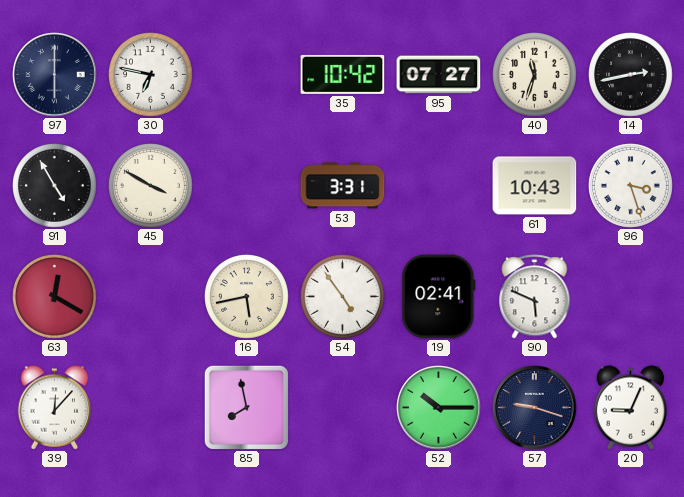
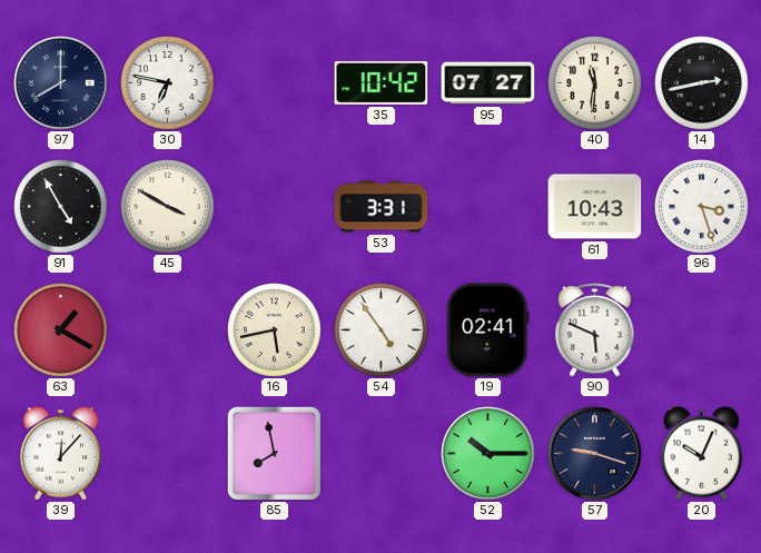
97: 6:00 -> 8:00 (61, 83)
40: 11:33 -> 11:31 (595, 83)
63: 12:20 -> 1:20 (61, 330)
20: 9:04 -> 10:04 (702, 454)
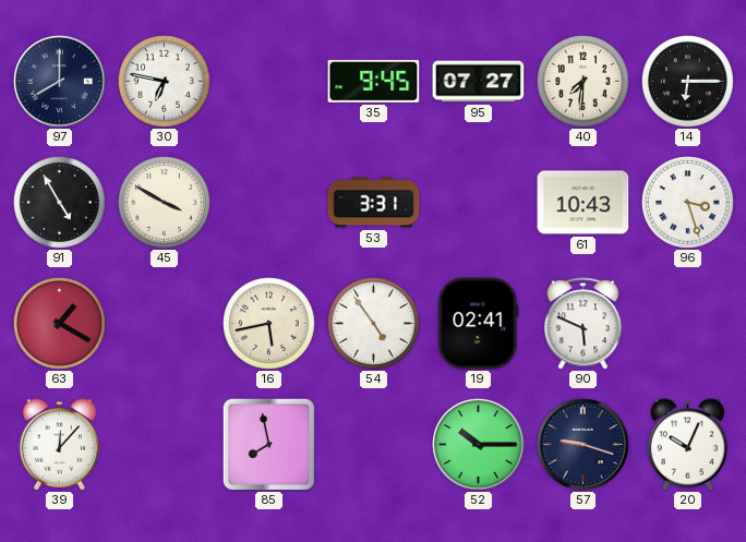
35: 10:42 -> 9:45 (374, 81)
40: 11:31 -> 7:31 (583, 82)
14: 2:43 -> 6:15 (688, 82)
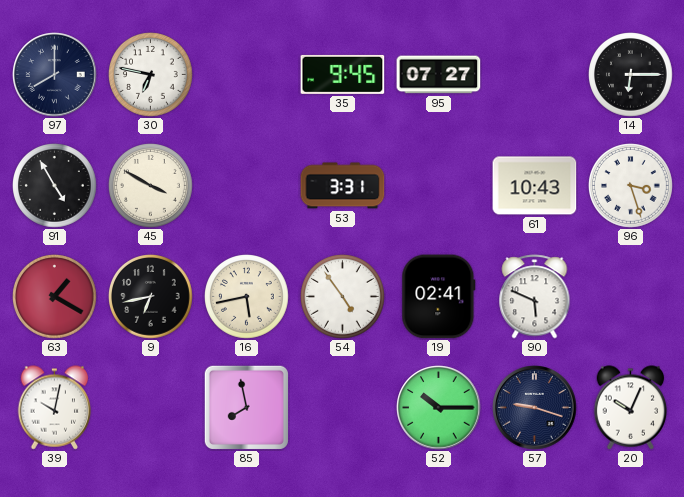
40: 7:31 -> none (583, 82)
9: none -> 6:43 (151, 297)
39: 12:07 -> 10:02 (55, 408)
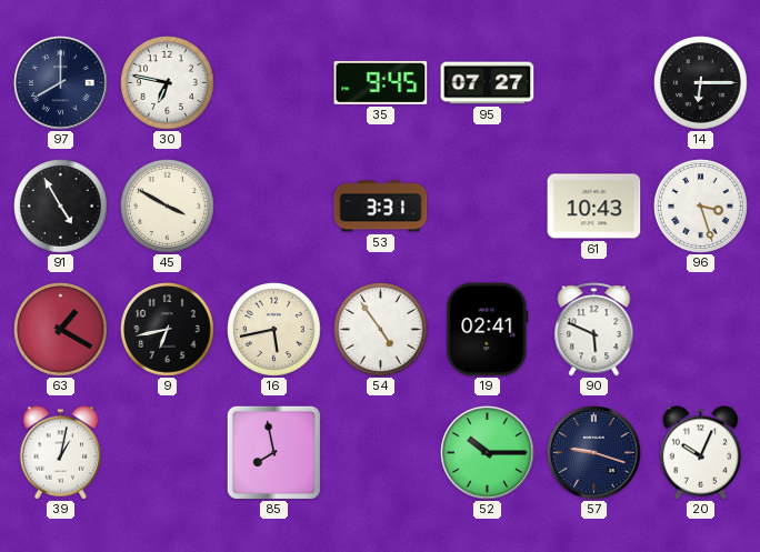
39: 10:02 -> 1:02 (61, 453)
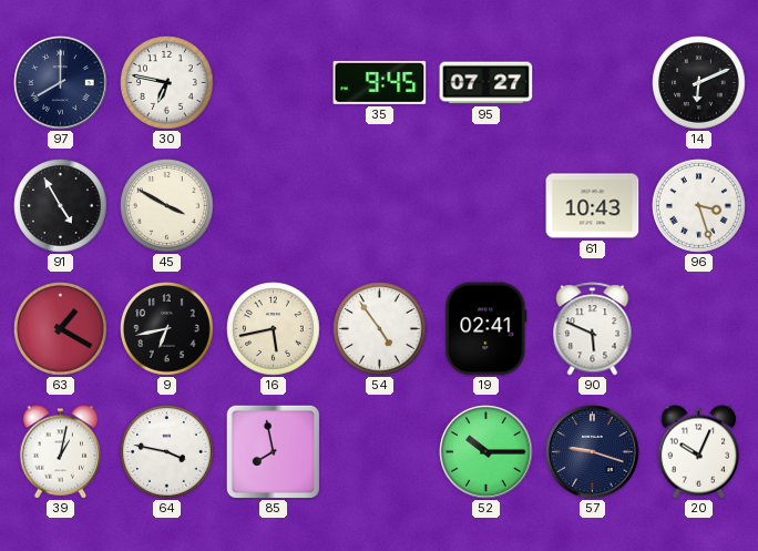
14: 6:15 -> 6:11 (699, 83)
53: 3:31 -> none (381, 207)
64: none -> 3:47 (167, 452)
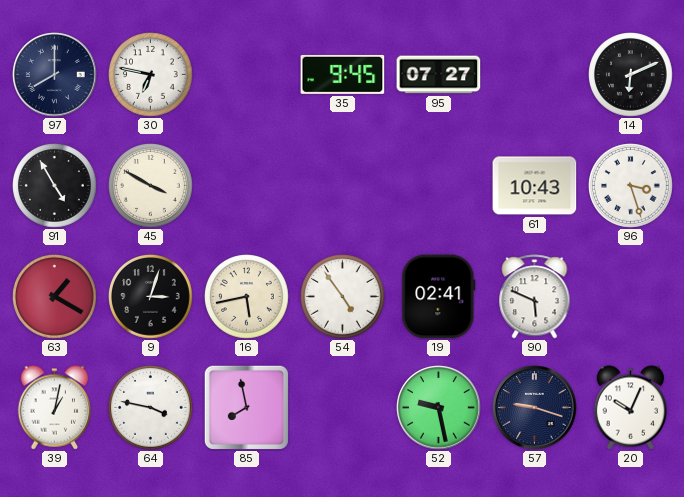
9: 6:43 -> 3:03 (151, 297)
52: 10:15 -> 9:28 (439, 408)
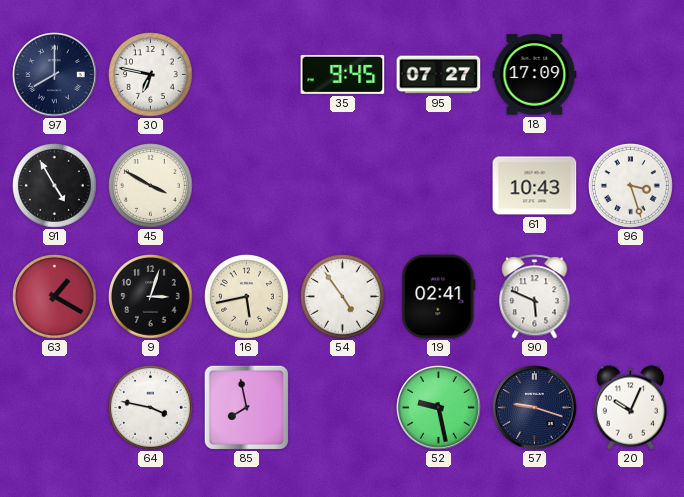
18: none -> 17:09 (535, 75)
14: 6:11 -> none (631, 75)
39: 1:02 -> none (55, 408)
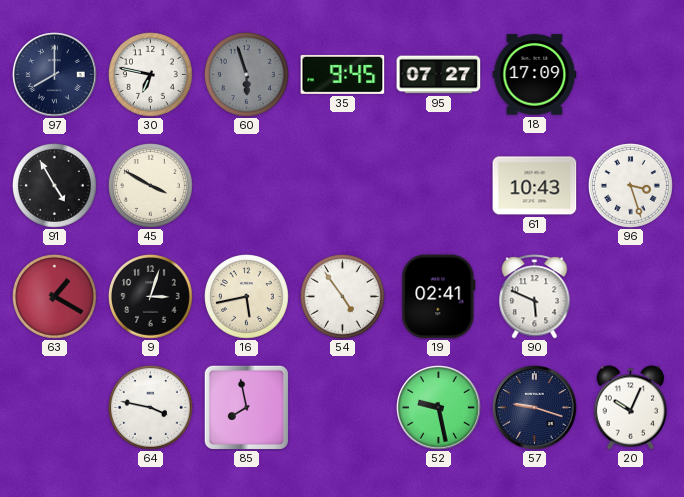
60: none -> 5:57 (247, 75)
